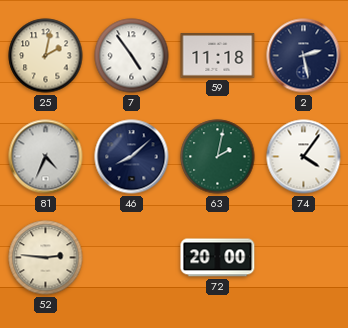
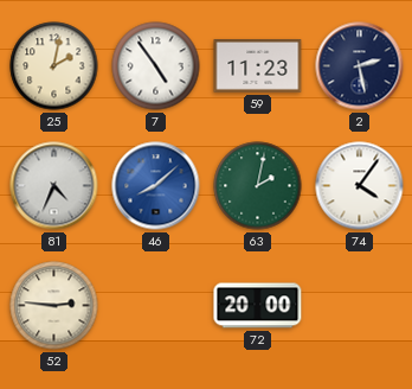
59: 11:18 -> 11:23 (258, 66)
46 dial: navy -> blue (156, 186)
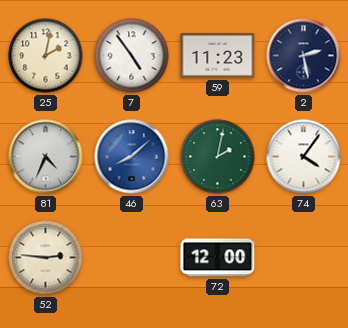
72: 20:00 -> 12:00 (218, 258)
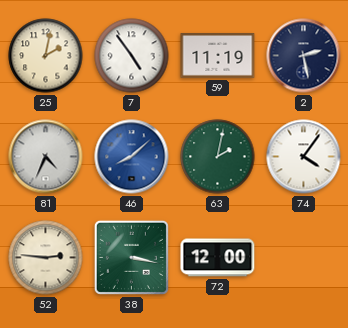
59: 11:23 -> 11:19 (218, 56)
38: none -> 3:17 (131, 257)
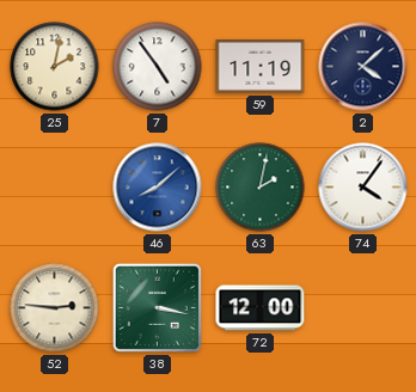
2: 2:28 -> 4:08 (363, 67)
81: 4:34 -> none (46, 157)
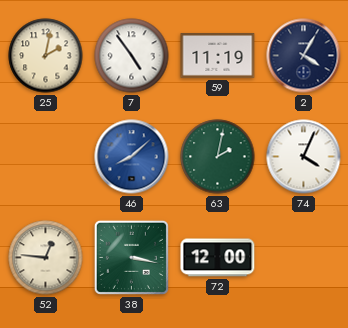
2: 4:08 -> 4:05 (304, 56)
74: 4:06 -> 4:04 (304, 157)
52: 2:46 -> 12:46 (46, 258)
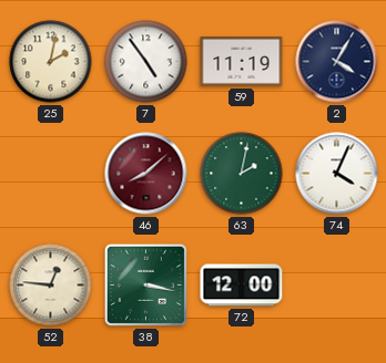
46 dial: blue -> burgundy (146, 174)
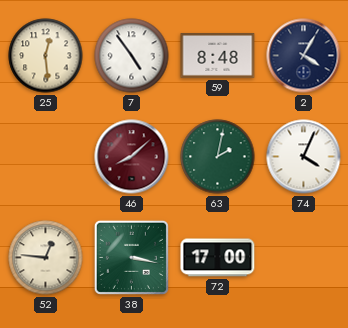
25: 2:02 -> 12:29 (46, 56)
59: 11:19 -> 8:48 (218, 56)
72: 12:00 -> 17:00 (218, 258)
